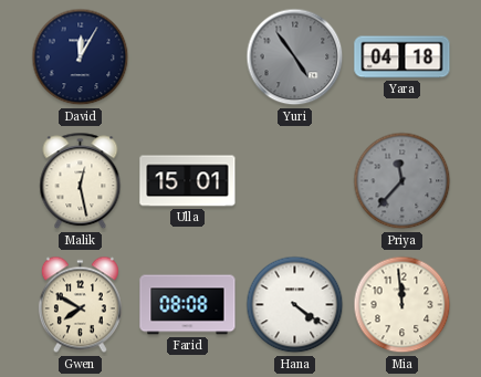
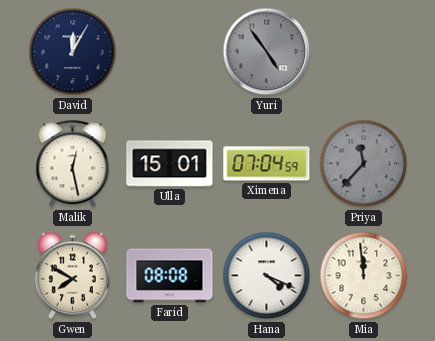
Yara: 04:18 -> none (402, 57)
Ximena: none -> 07:04 (267, 164)
Hana: 4:21 -> 4:19 (267, 276)
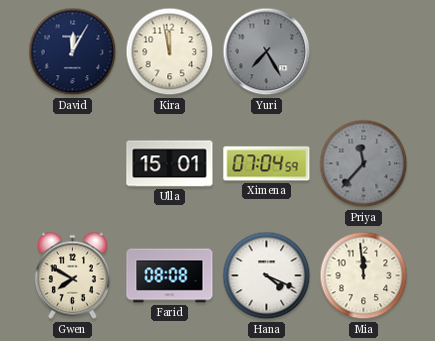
Kira: none -> 11:58 (170, 52)
Yuri: 4:54 -> 7:25 (267, 52)
Malik: 12:28 -> none (73, 164)
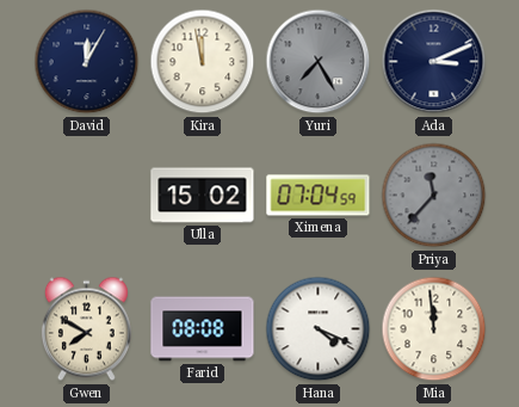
Ada: none -> 3:11 (434, 62)
Ulla: 15:01 -> 15:02 (203, 196)
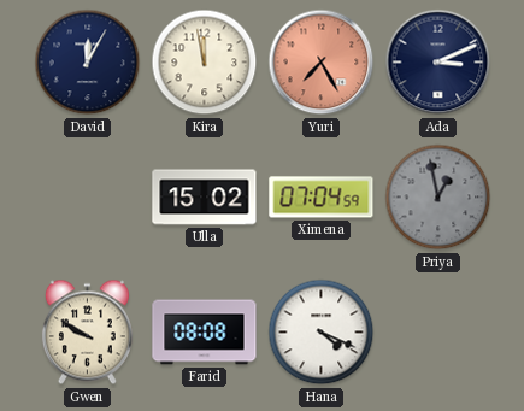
Yuri dial: grey -> salmon (322, 63)
Priya: 11:37 -> 12:58 (438, 198)
Gwen: 7:50 -> 9:50 (87, 333)
Mia: 11:59 -> none (434, 329)
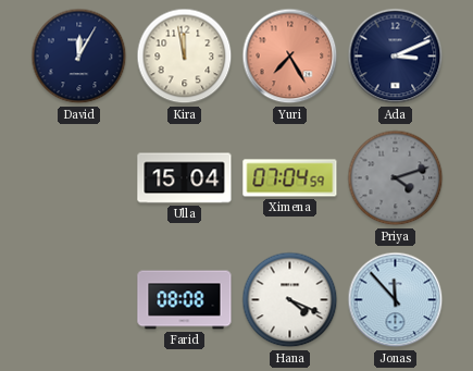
Ulla: 15:02 -> 15:04 (185, 178)
Priya: 12:58 -> 4:12 (396, 178)
Gwen: 9:50 -> none (87, 333)
Jonas: none -> 11:53 (396, 300)
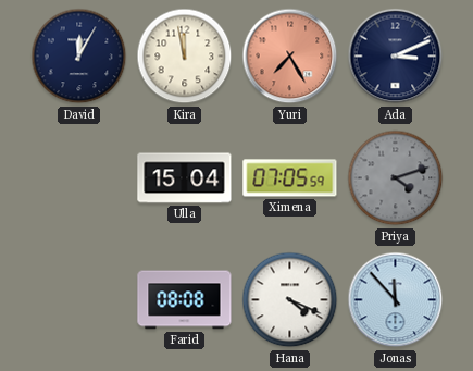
Ximena: 07:04 -> 07:05 (290, 178)
